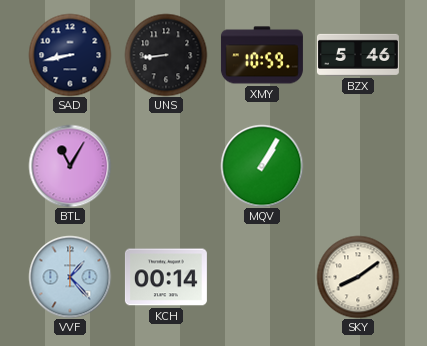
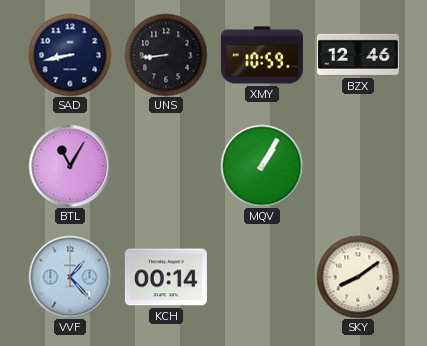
BZX: 5:46 -> 12:46 (358, 55)
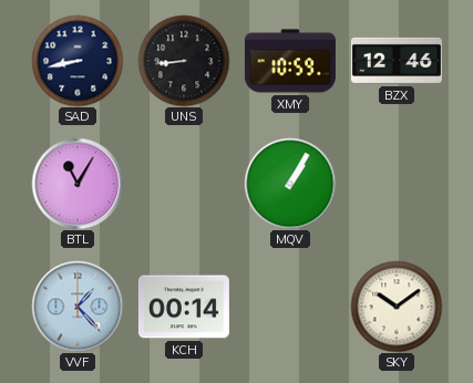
SKY: 8:09 -> 10:09 (397, 307)
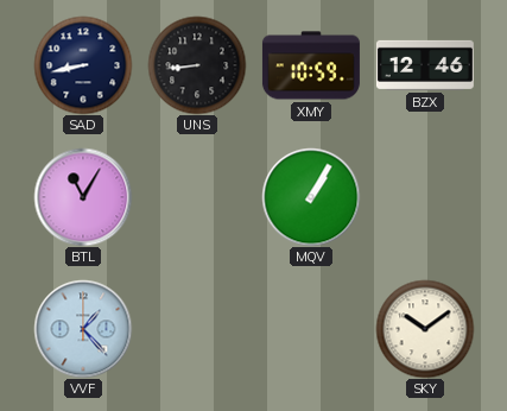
KCH: 00:14 -> none (184, 307)
